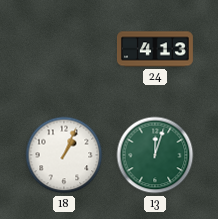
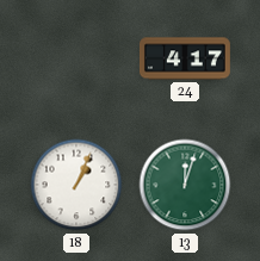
24: 4:13 -> 4:17 (185, 58)
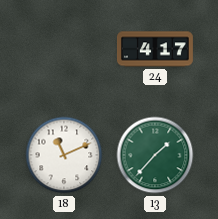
18: 1:04 -> 11:11 (64, 155)
13: 12:03 -> 1:37 (155, 155)
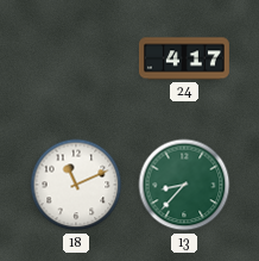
13: 1:37 -> 8:37 (184, 185)
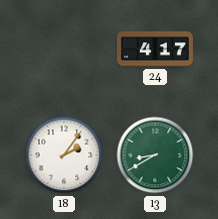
18: 11:11 -> 2:06 (64, 155)
13: 8:37 -> 8:40 (155, 155)
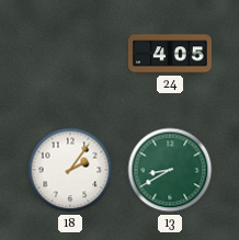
24: 4:17 -> 4:05 (170, 54)
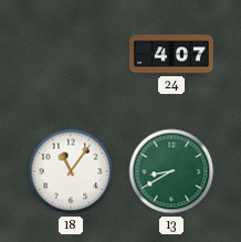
24: 4:05 -> 4:07 (171, 54)
18: 2:06 -> 11:06 (71, 171)
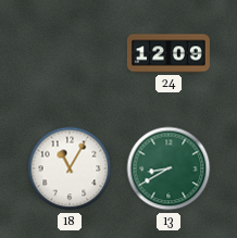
24: 4:07 -> 12:09 (169, 53)
18: 11:06 -> 11:05 (70, 168)
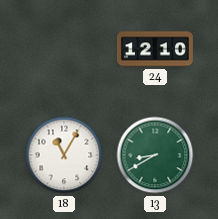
24: 12:09 -> 12:10 (155, 49)
